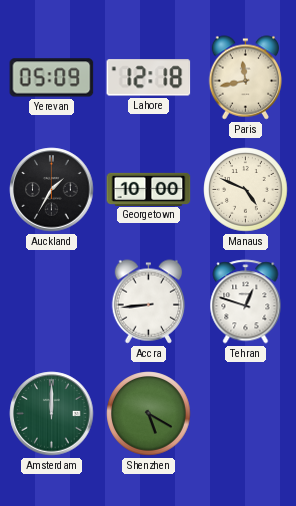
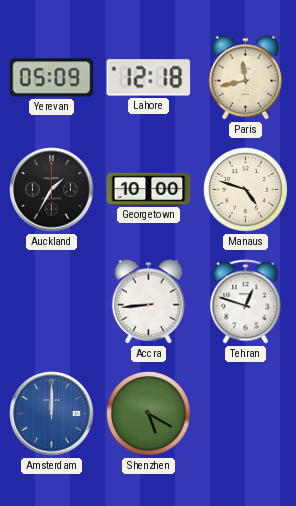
Manaus: 4:49 -> 4:48 (246, 190)
Amsterdam dial: green -> blue (52, 414)
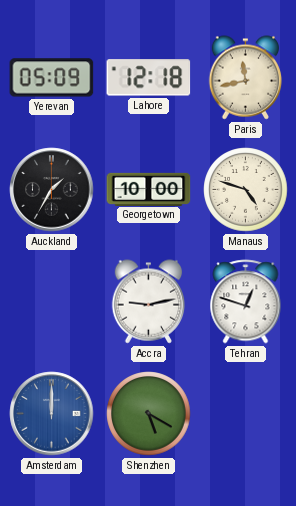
Accra: 8:44 -> 9:13 (149, 302)
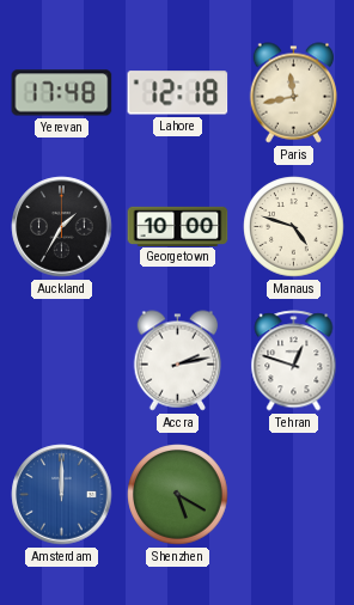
Yerevan: 05:09 -> 17:48 (62, 93)
Accra: 9:13 -> 2:13 (178, 361)
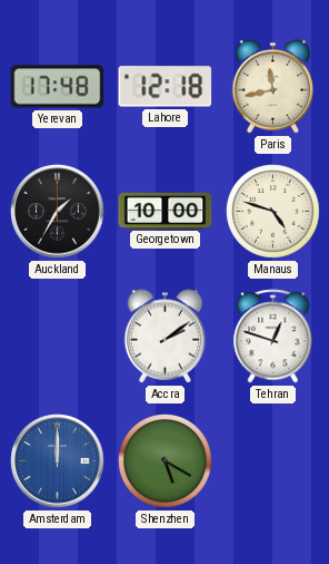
Accra: 2:13 -> 2:09 (166, 337)
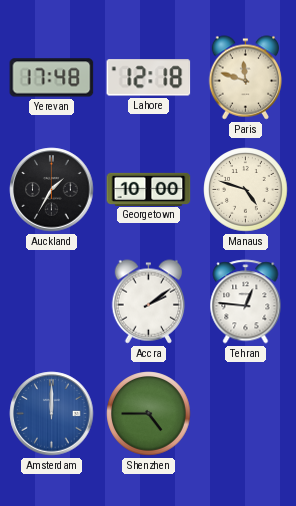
Paris: 11:43 -> 11:48 (246, 78)
Tehran: 12:48 -> 12:46 (246, 302)
Shenzhen: 5:20 -> 4:45 (149, 414)
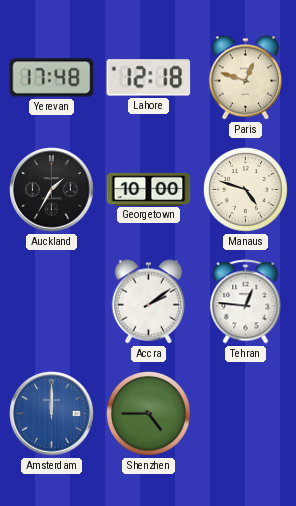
Paris: 11:48 -> 12:48 (246, 78)
